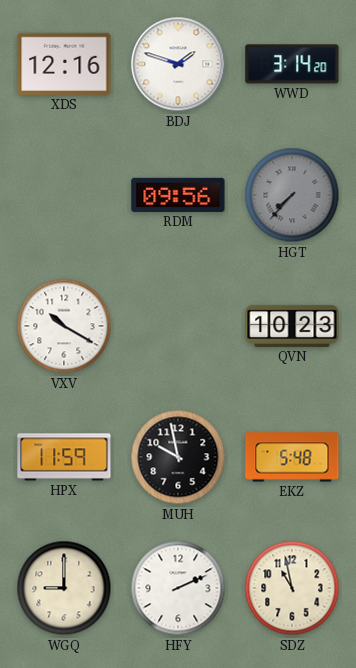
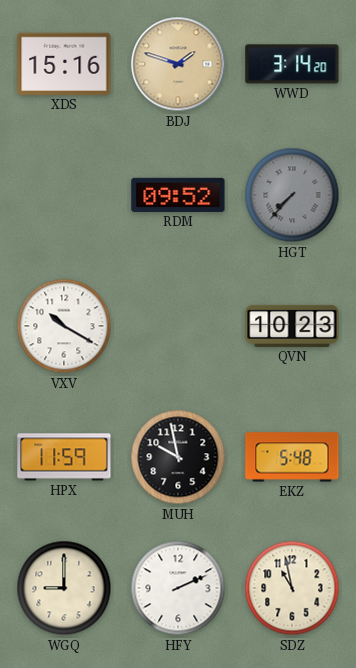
XDS: 12:16 -> 15:16 (64, 64)
BDJ dial: white -> champagne (178, 64)
RDM: 09:56 -> 09:52 (178, 195)
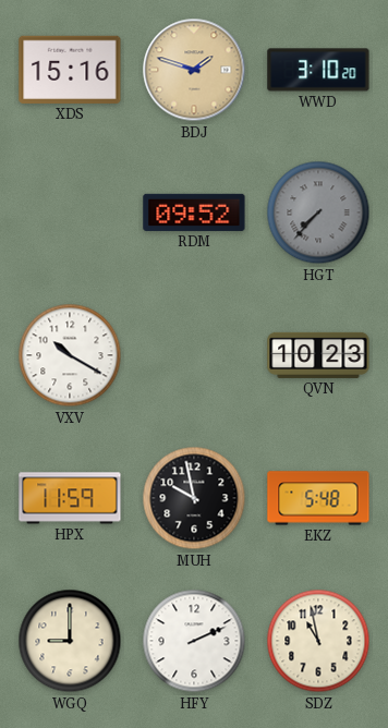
WWD: 3:14 -> 3:10 (318, 70)
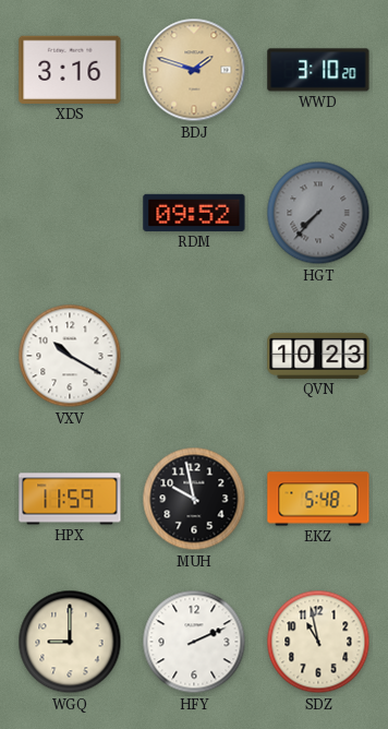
XDS: 15:16 -> 3:16 (70, 70)
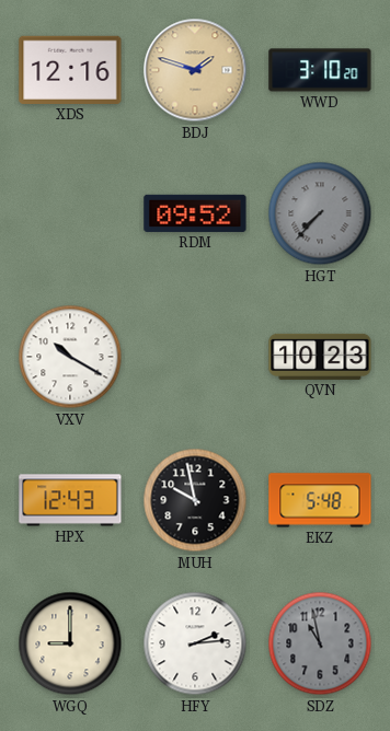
XDS: 3:16 -> 12:16 (70, 70)
HPX: 11:59 -> 12:43 (70, 500)
HFY: 2:11 -> 2:14 (195, 643)
SDZ dial: cream -> grey (320, 643)
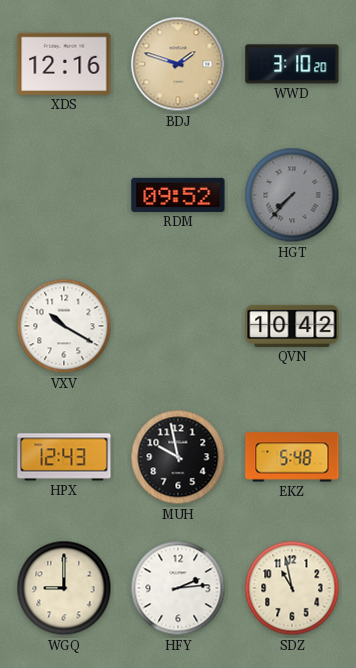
QVN: 10:23 -> 10:42 (292, 326)
SDZ dial: grey -> cream (292, 588)
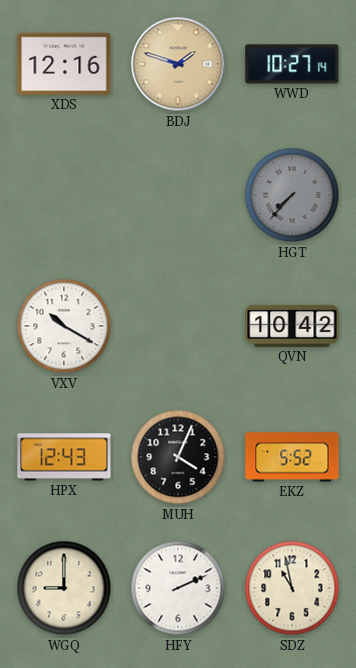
WWD: 3:10 -> 10:27 (292, 64)
RDM: 09:52 -> none (178, 195)
MUH: 9:58 -> 4:04 (178, 457)
EKZ: 5:48 -> 5:52 (292, 457)
HFY: 2:14 -> 2:11 (178, 588)
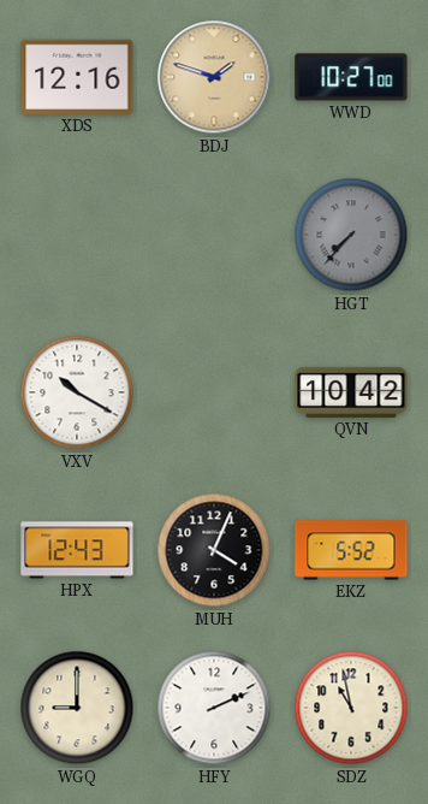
WWD: 10:27:14 -> 10:27:00 (351, 77)
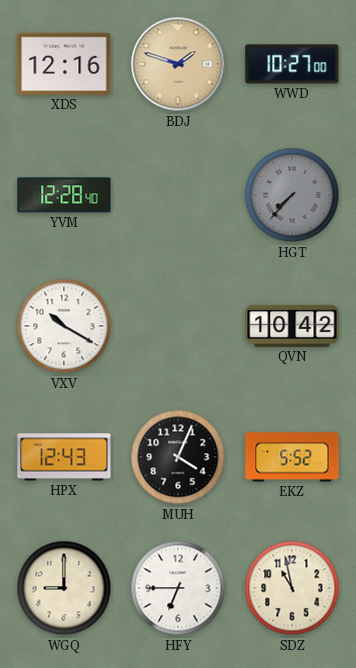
YVM: none -> 12:28 (64, 195)
HFY: 2:11 -> 6:45 (178, 588)
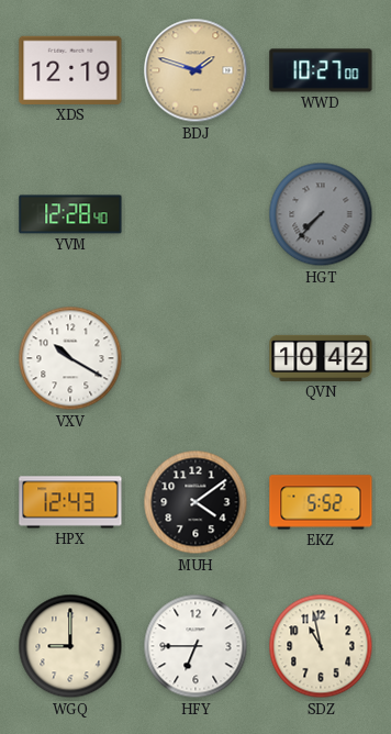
XDS: 12:16 -> 12:19 (70, 70)
MUH: 4:04 -> 4:09 (195, 502)
